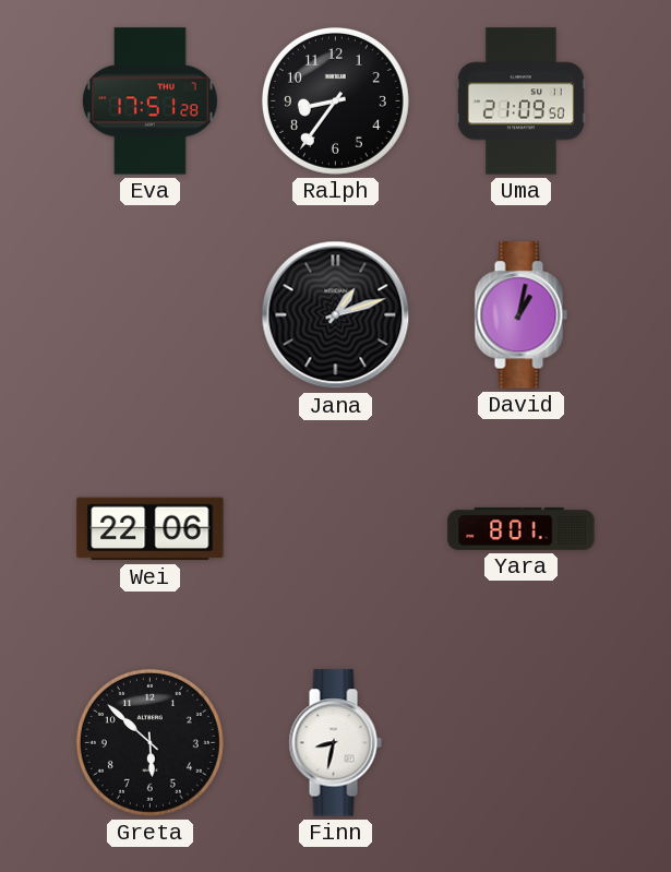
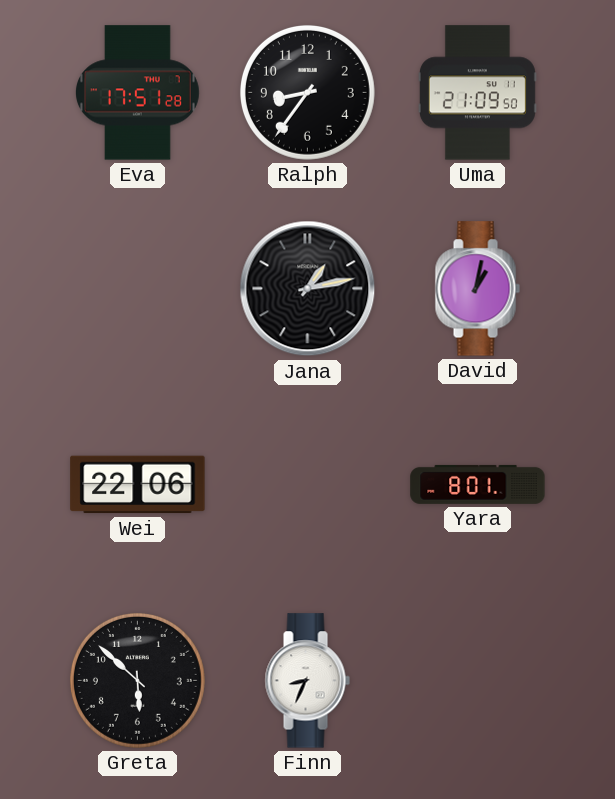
Jana: 1:12 -> 1:13 (308, 289)
Finn: 8:32 -> 8:34 (307, 681)
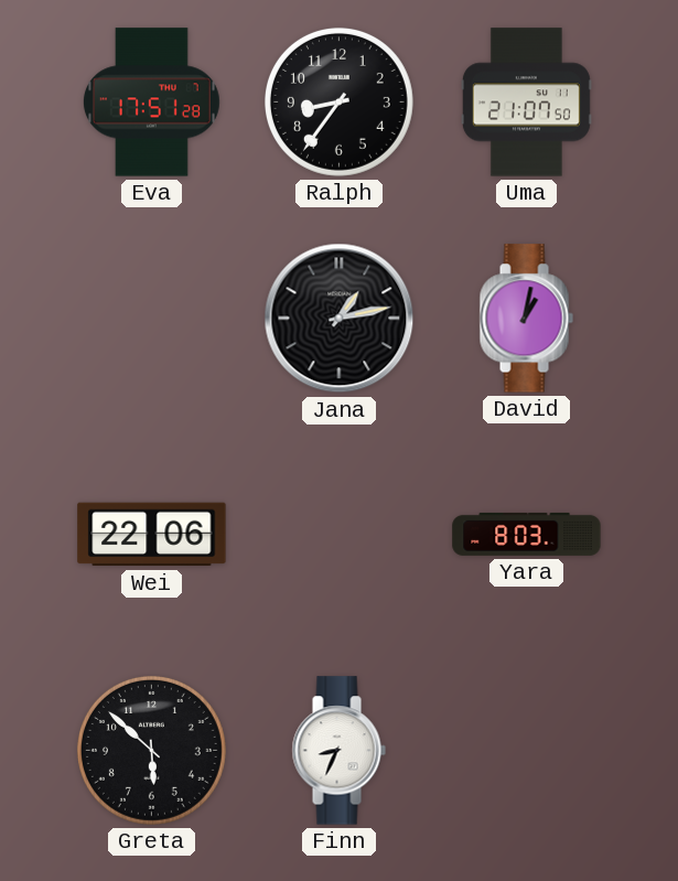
Uma: 21:09 -> 21:07 (526, 103)
Yara: 8:01 -> 8:03 (527, 534)
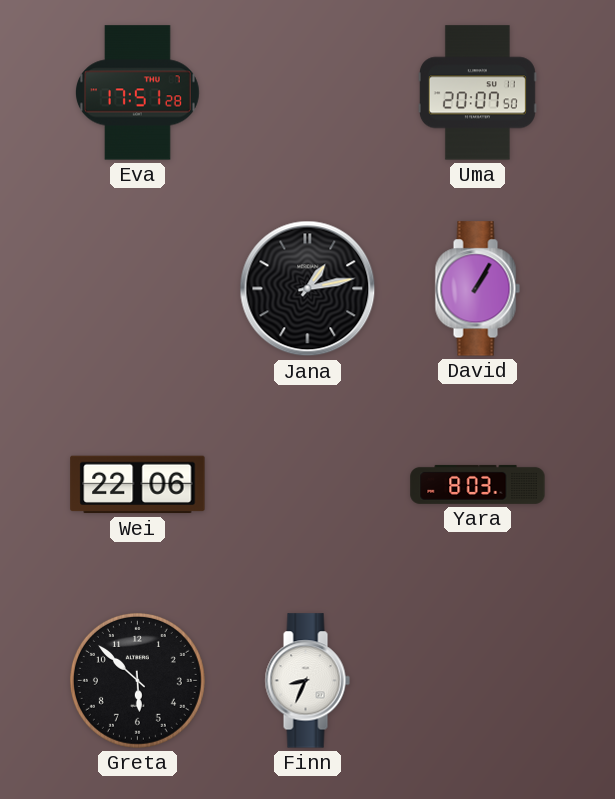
Ralph: 8:36 -> none (338, 101)
Uma: 21:07 -> 20:07 (477, 93)
David: 1:02 -> 1:05 (477, 289)
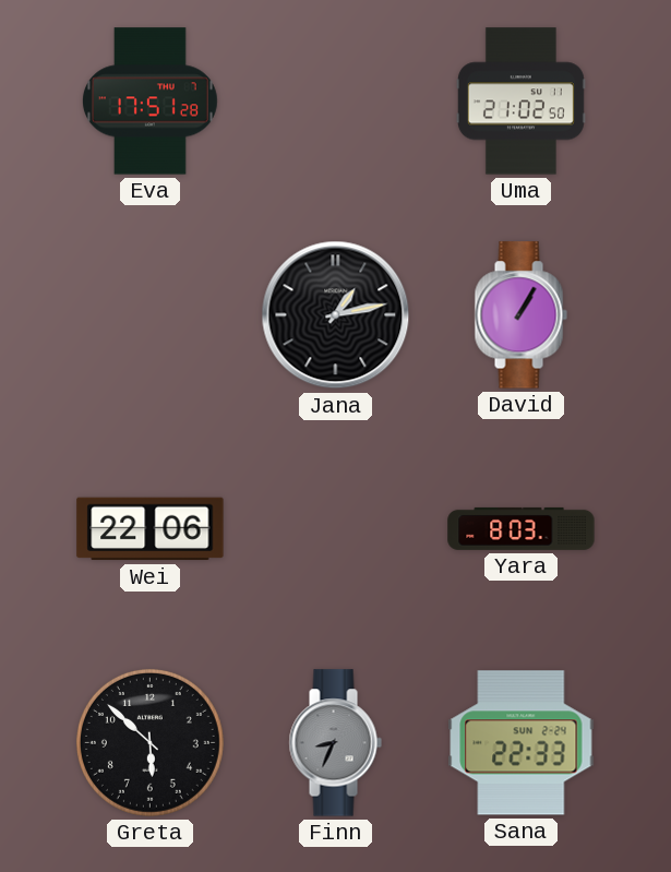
Uma: 20:07 -> 21:02 (520, 101)
Finn dial: white -> grey (335, 743)
Sana: none -> 22:33 (522, 743)
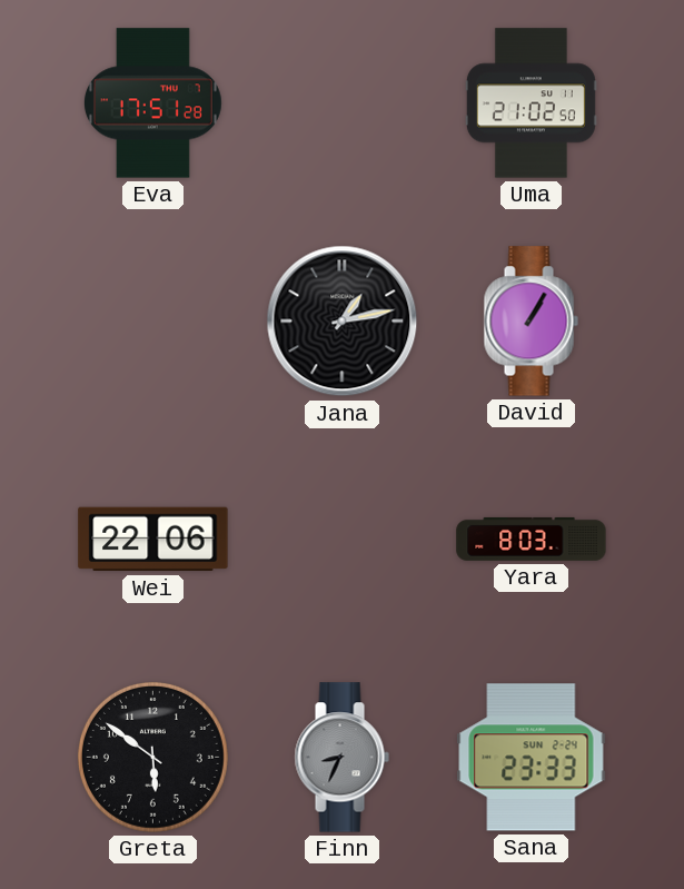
Greta: 5:52 -> 5:51 (152, 757)
Sana: 22:33 -> 23:33 (532, 758)
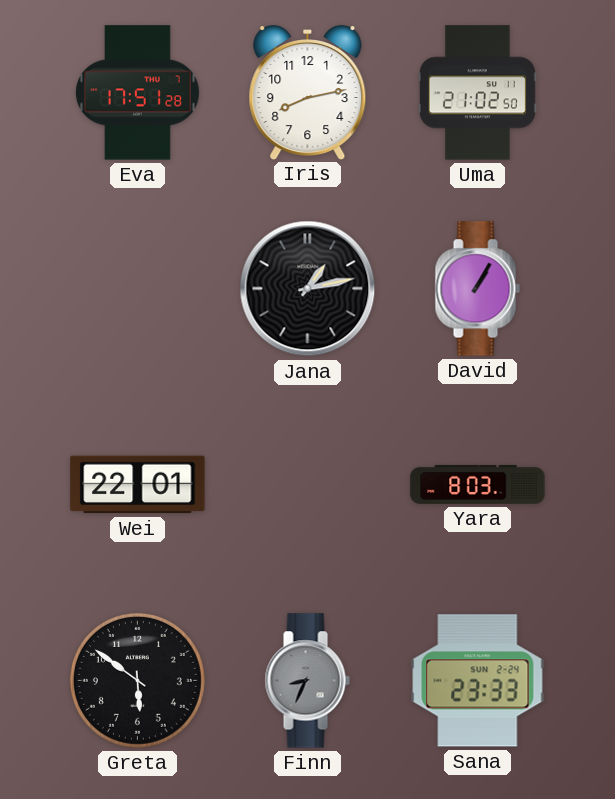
Iris: none -> 8:13 (308, 93)
Wei: 22:06 -> 22:01 (138, 485)
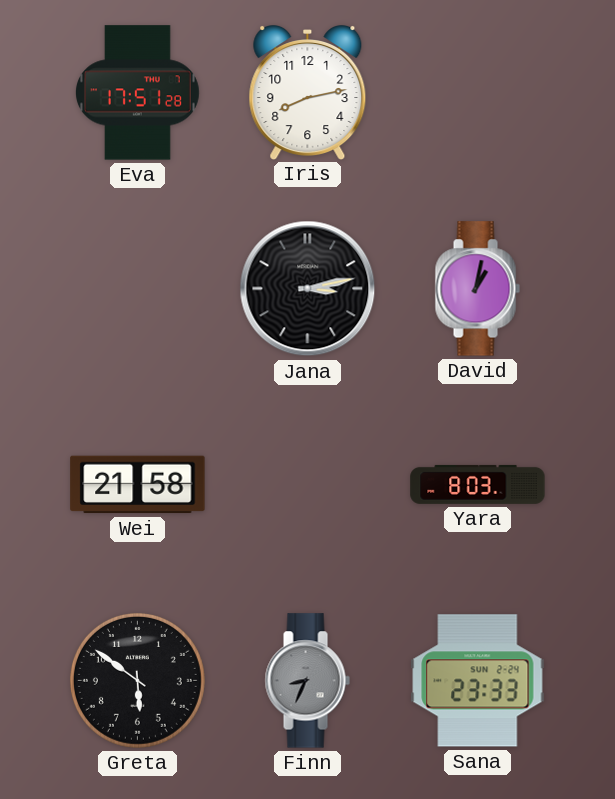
Uma: 21:02 -> none (477, 93)
Jana: 1:13 -> 3:13 (308, 289)
David: 1:05 -> 1:02 (477, 289)
Wei: 22:01 -> 21:58 (138, 485)
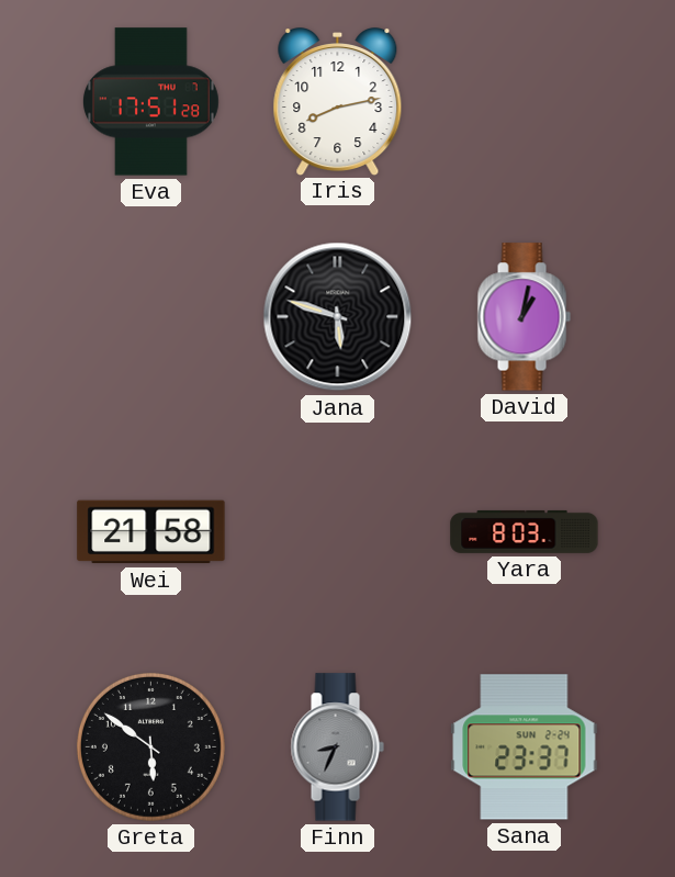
Jana: 3:13 -> 5:48 (338, 317)
Sana: 23:33 -> 23:37 (525, 747)
